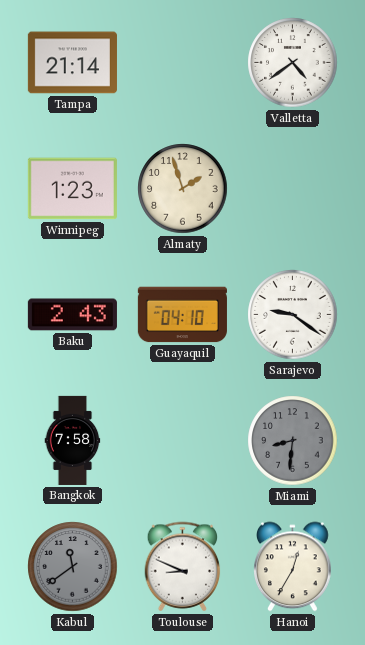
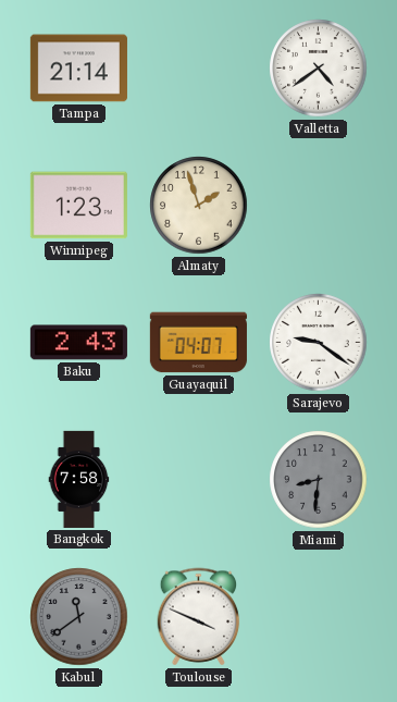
Guayaquil: 04:10 -> 04:07 (198, 343)
Toulouse: 8:49 -> 3:49 (199, 617)
Hanoi: 12:35 -> none (293, 567)
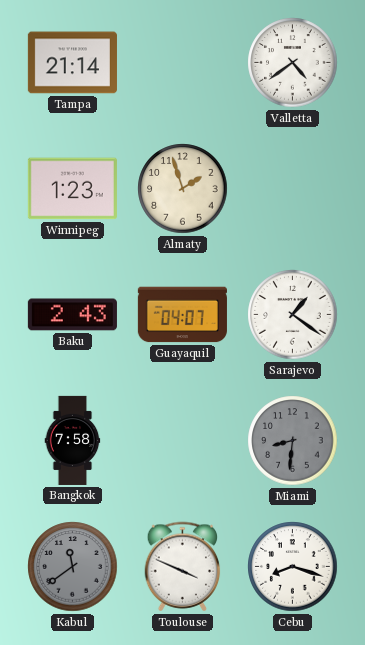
Sarajevo: 9:21 -> 1:21 (293, 315)
Cebu: none -> 8:18 (293, 567)
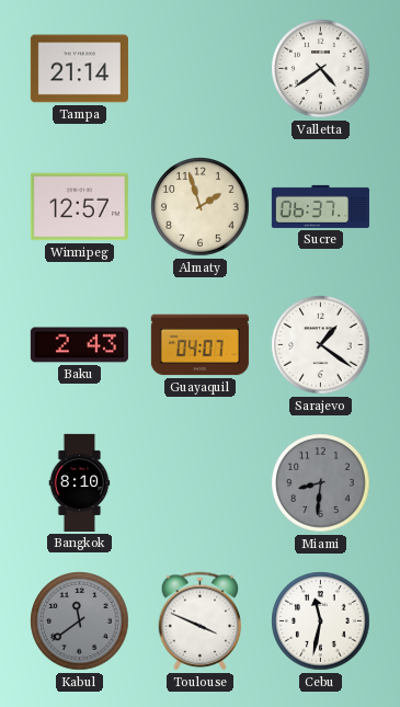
Winnipeg: 1:23 -> 12:57 (79, 207)
Sucre: none -> 06:37 (320, 206)
Bangkok: 7:58 -> 8:10 (80, 482)
Cebu: 8:18 -> 11:32 (321, 622)
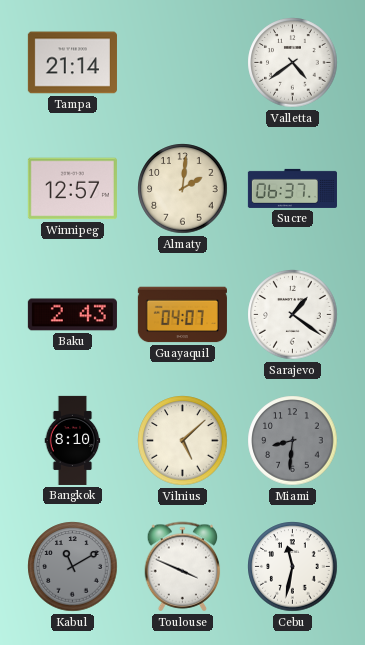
Almaty: 1:57 -> 2:01 (183, 189)
Vilnius: none -> 5:08 (183, 441)
Kabul: 11:39 -> 11:10 (73, 567)
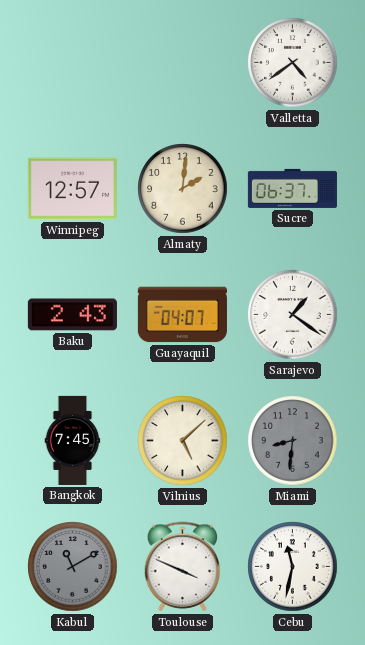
Tampa: 21:14 -> none (72, 63)
Bangkok: 8:10 -> 7:45 (73, 440)
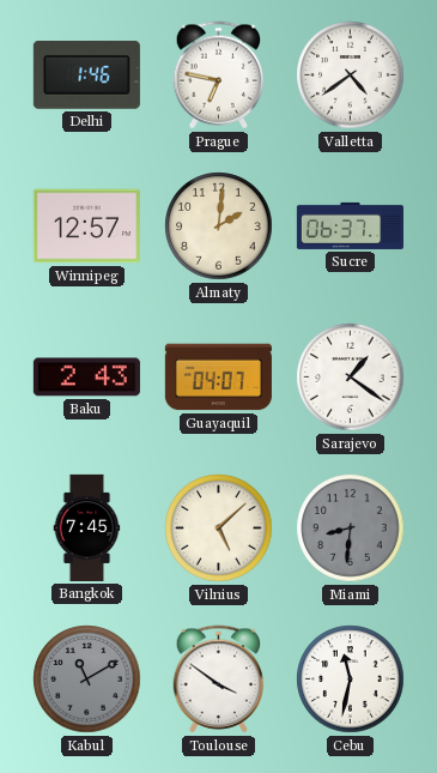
Delhi: none -> 1:46 (86, 74)
Prague: none -> 6:47 (219, 76)
Toulouse: 3:49 -> 3:51 (219, 680)
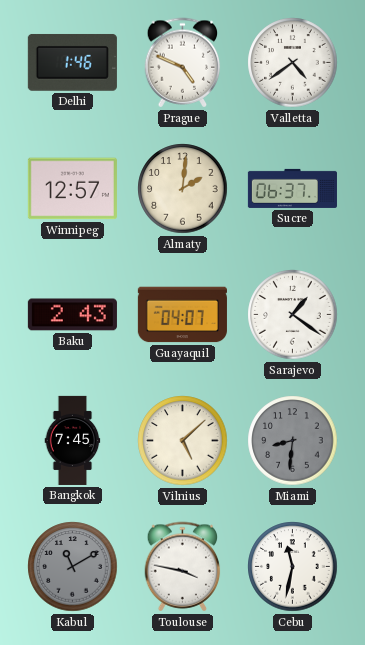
Prague: 6:47 -> 4:49 (183, 63)
Toulouse: 3:51 -> 3:47 (183, 567)
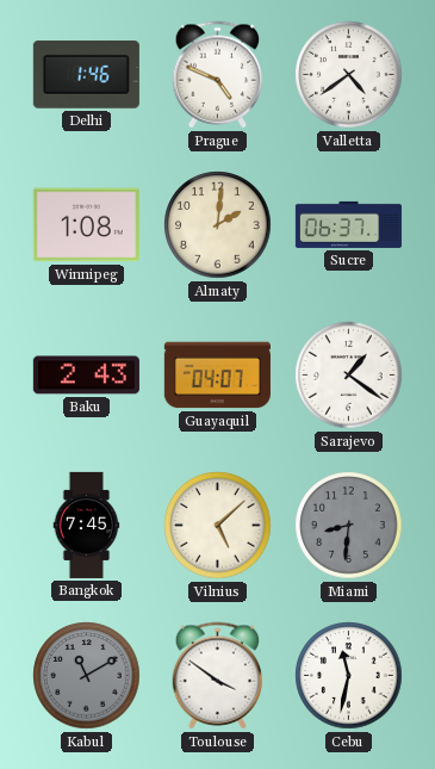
Winnipeg: 12:57 -> 1:08 (86, 225)
Toulouse: 3:47 -> 3:51 (218, 676)
